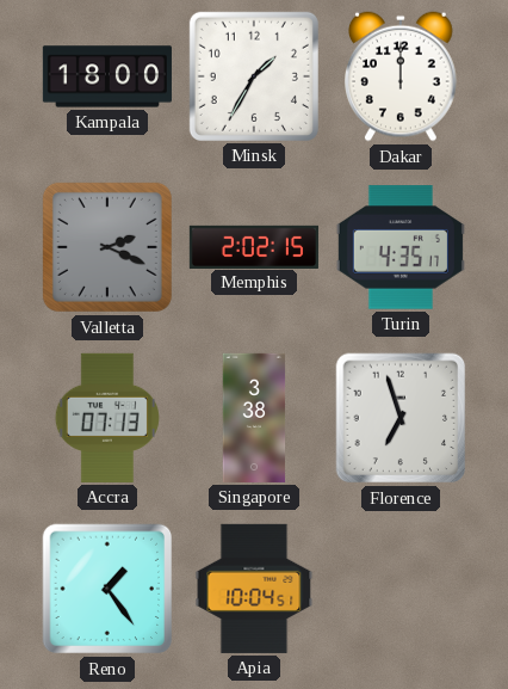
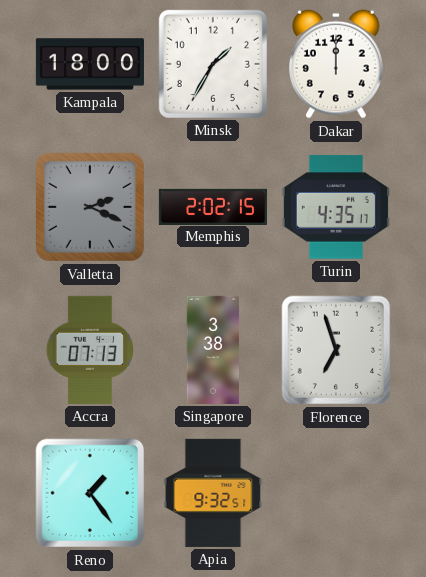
Apia: 10:04 -> 9:32 (213, 493)
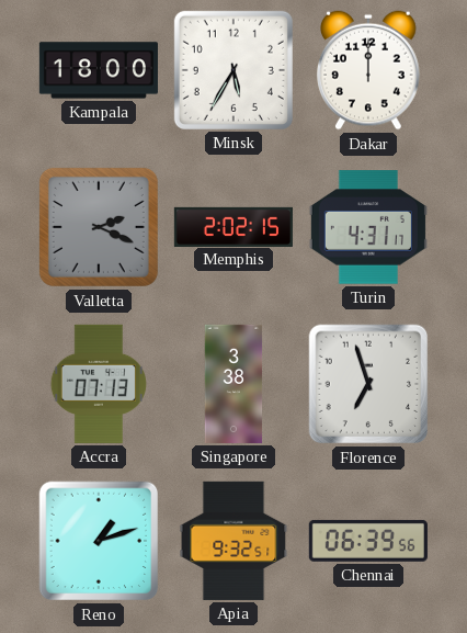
Minsk: 1:35 -> 5:35 (233, 70)
Turin: 4:35 -> 4:31 (368, 227)
Reno: 1:24 -> 1:12 (99, 541)
Chennai: none -> 06:39 (368, 541)
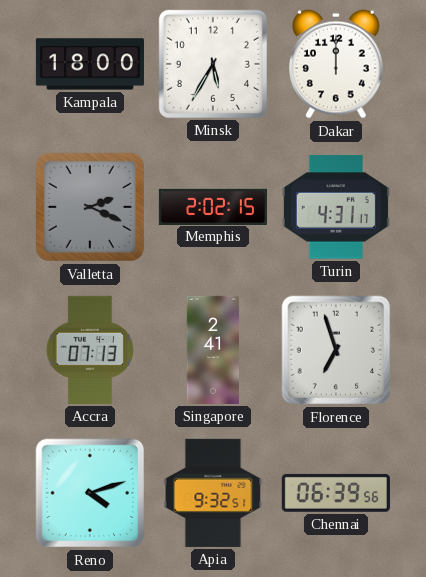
Singapore: 3:38 -> 2:41 (213, 350)
Reno: 1:12 -> 4:12 (90, 493)
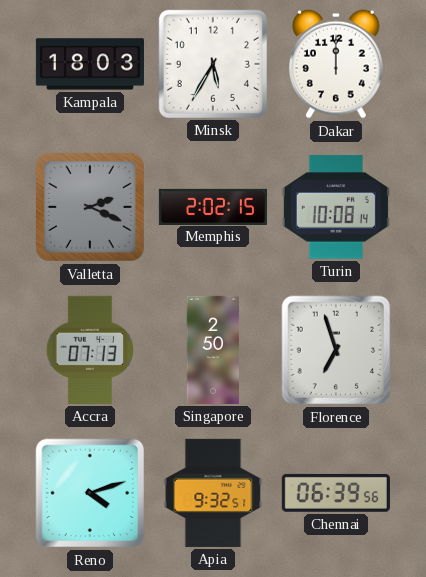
Kampala: 18:00 -> 18:03 (90, 64)
Turin: 4:31 -> 10:08 (336, 207)
Singapore: 2:41 -> 2:50 (213, 350)
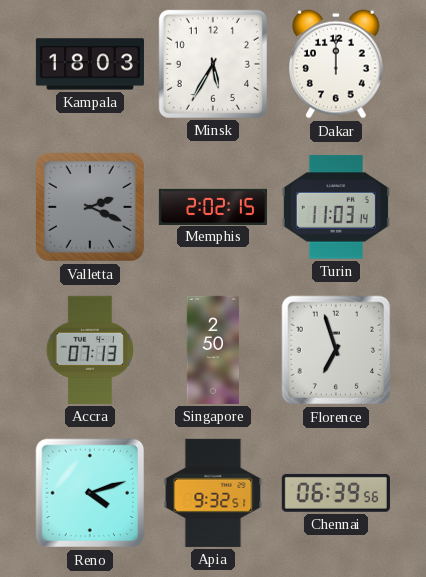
Turin: 10:08 -> 11:03 (336, 207)
